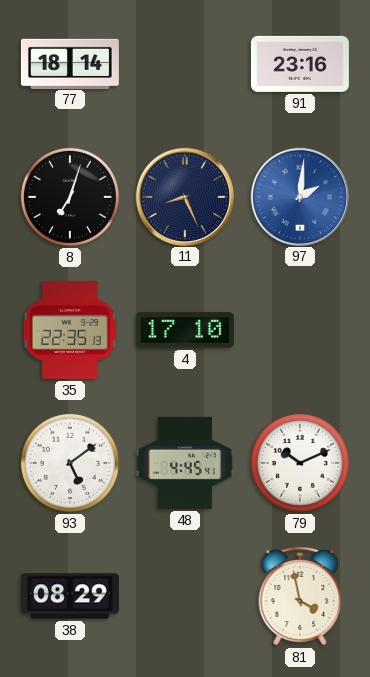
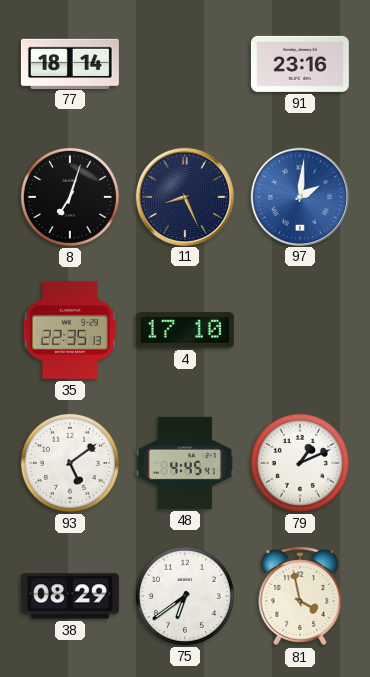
79: 10:11 -> 1:11 (300, 463)
75: none -> 6:39 (185, 596)
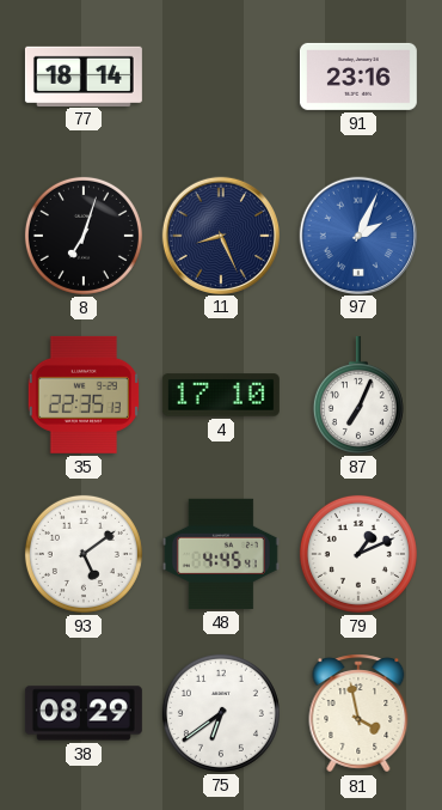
97: 2:01 -> 2:04 (357, 235)
87: none -> 7:04 (358, 395)
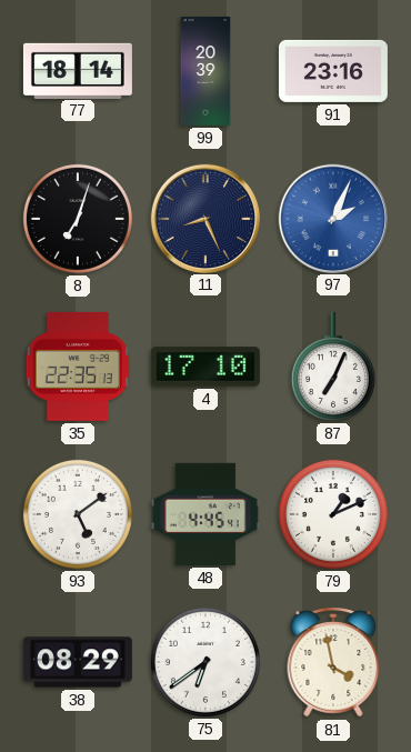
99: none -> 20:39 (205, 71)
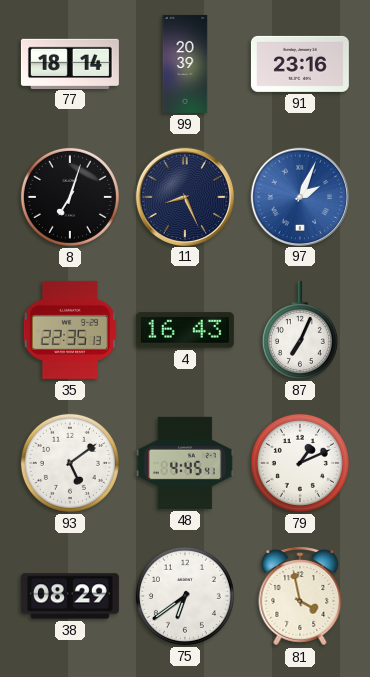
4: 17:10 -> 16:43 (185, 330)
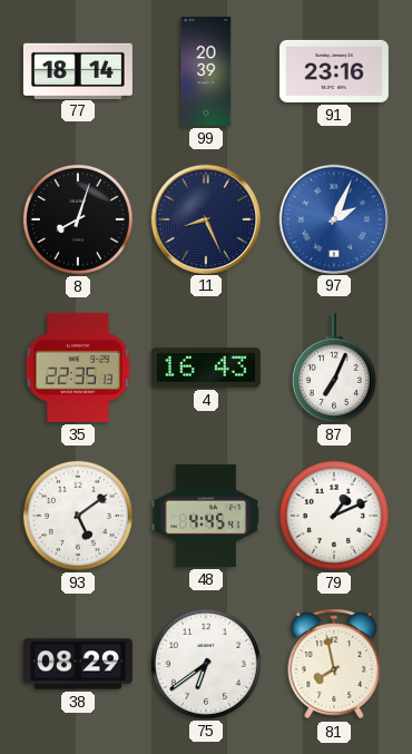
8: 7:03 -> 8:03 (78, 219)
81: 3:58 -> 7:58 (334, 664)
